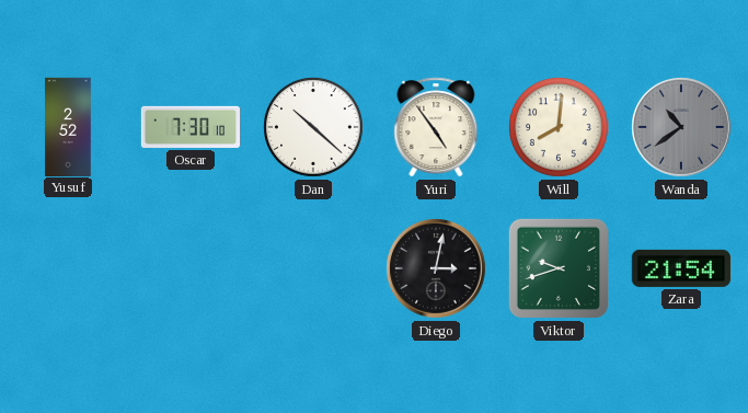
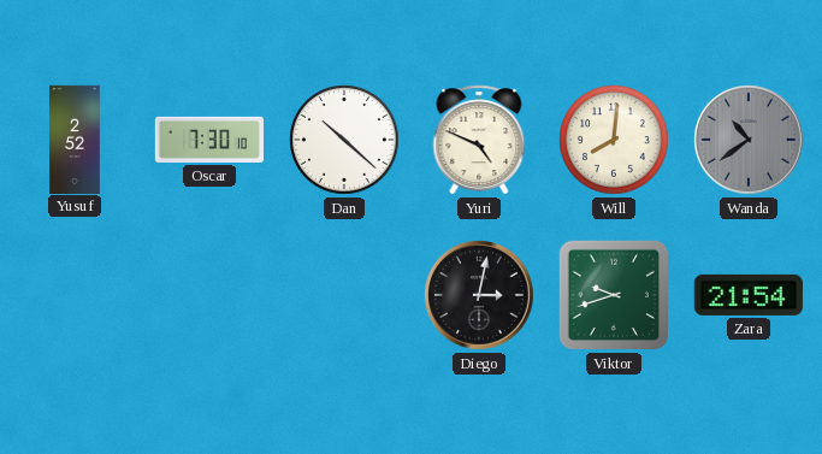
Yuri: 4:54 -> 4:49 (479, 140)
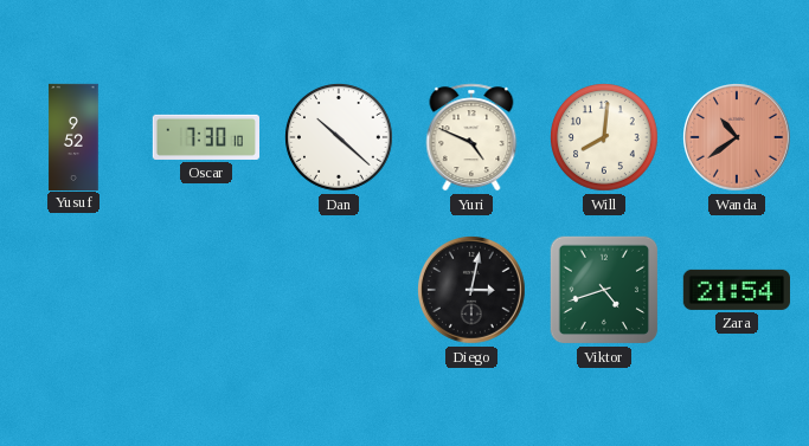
Yusuf: 2:52 -> 9:52 (73, 136)
Wanda dial: grey -> salmon (738, 138)
Viktor: 9:42 -> 4:42 (604, 290)
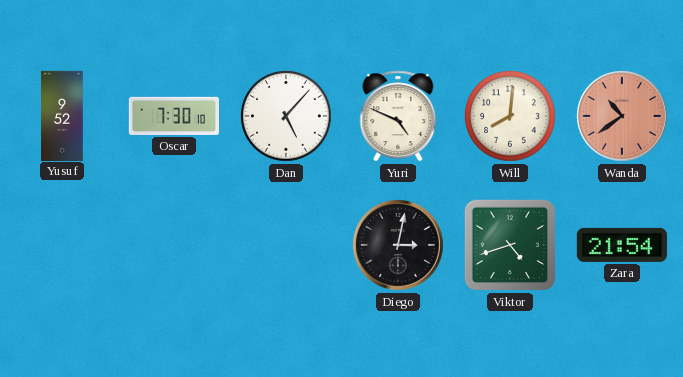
Dan: 10:22 -> 5:07 (287, 117)
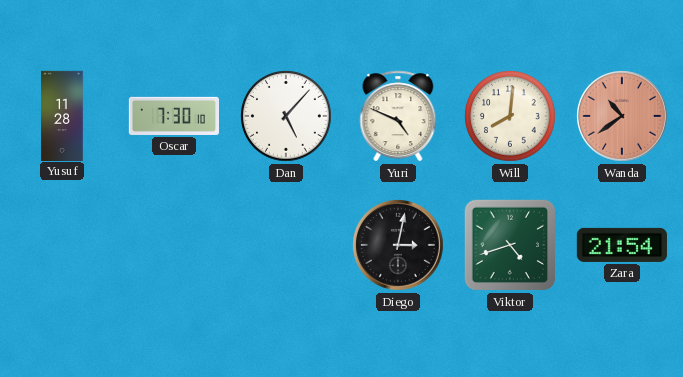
Yusuf: 9:52 -> 11:28 (62, 115)
